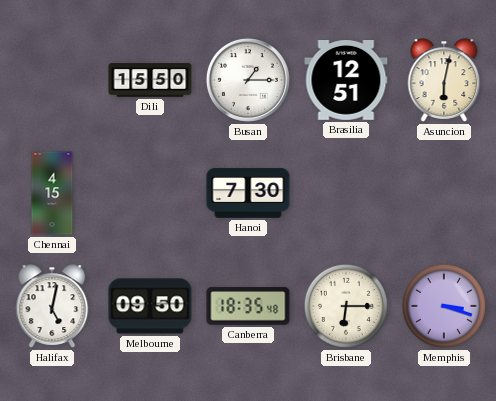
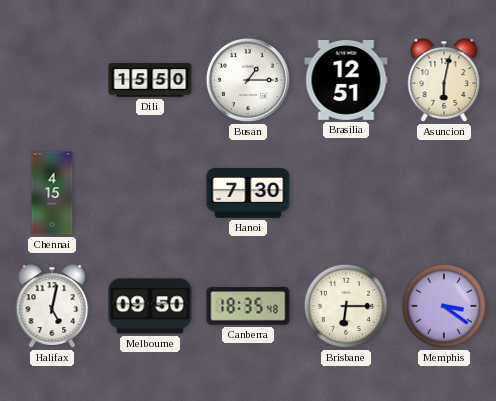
Memphis: 3:18 -> 3:21 (444, 306)
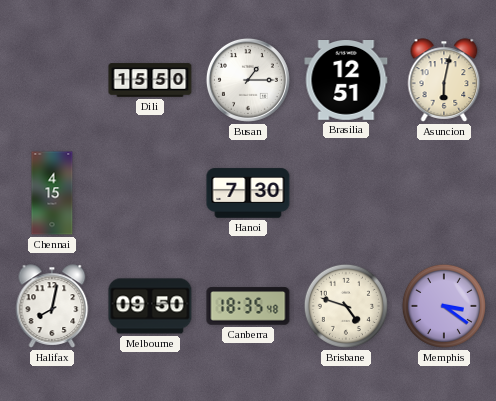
Halifax: 5:02 -> 8:02 (52, 306)
Brisbane: 6:15 -> 4:48 (346, 306)
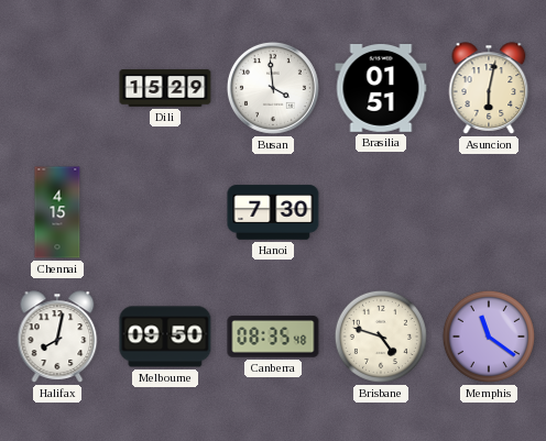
Dili: 15:50 -> 15:29 (165, 88)
Busan: 1:15 -> 3:59 (273, 88)
Brasilia: 12:51 -> 01:51 (381, 89)
Canberra: 18:35 -> 08:35 (273, 337)
Memphis: 3:21 -> 11:21 (489, 337)
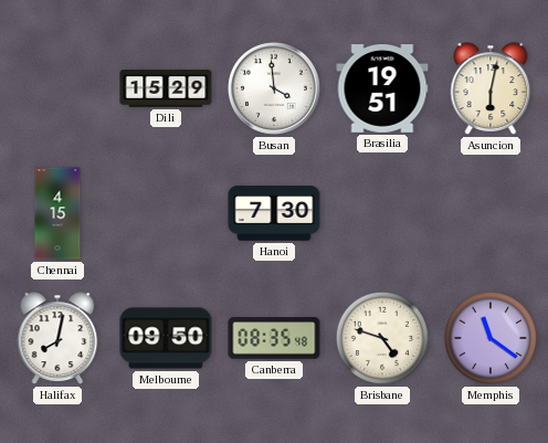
Brasilia: 01:51 -> 19:51 (382, 89)
